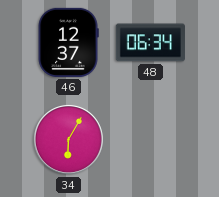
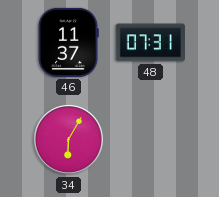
46: 12:37 -> 11:37 (68, 42)
48: 06:34 -> 07:31 (150, 43)
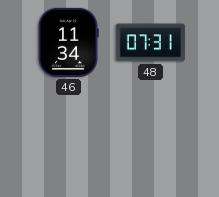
46: 11:37 -> 11:34 (68, 42)
34: 6:05 -> none (68, 139)
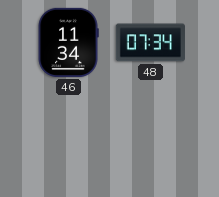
48: 07:31 -> 07:34 (150, 43)
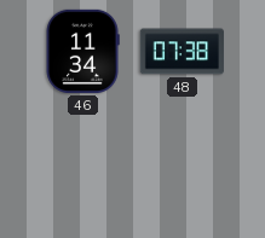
48: 07:34 -> 07:38 (182, 52)
